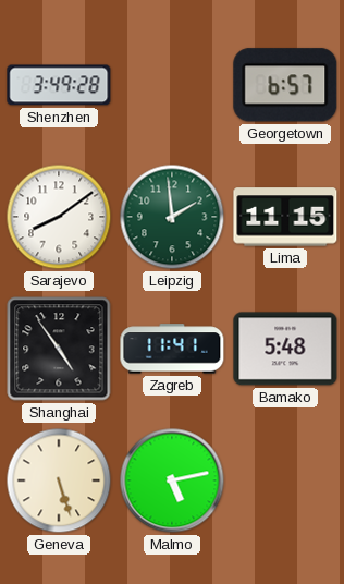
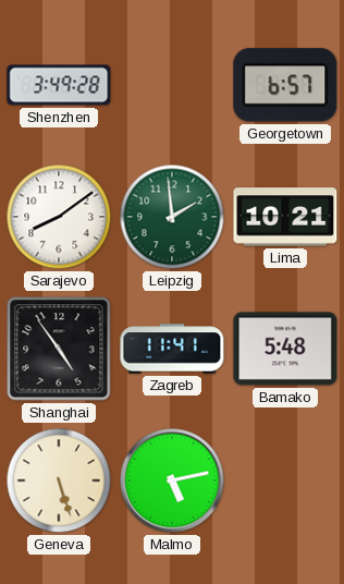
Lima: 11:15 -> 10:21 (285, 217)
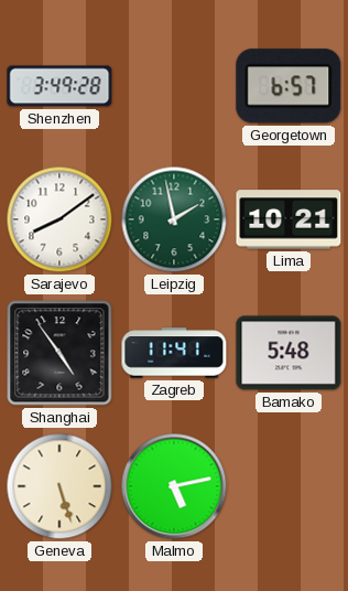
Leipzig: 1:59 -> 1:58 (174, 219)
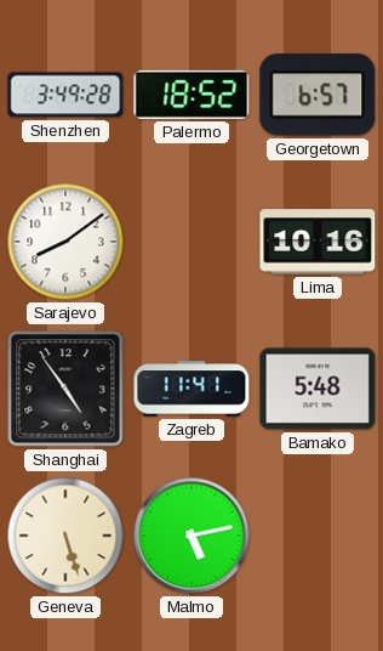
Palermo: none -> 18:52 (191, 95)
Leipzig: 1:58 -> none (174, 219)
Lima: 10:21 -> 10:16 (318, 242)
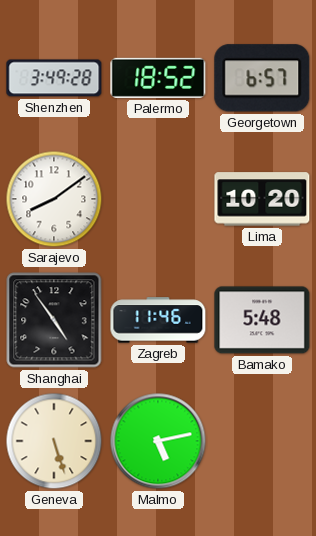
Lima: 10:16 -> 10:20 (262, 199)
Zagreb: 11:41 -> 11:46 (158, 320)
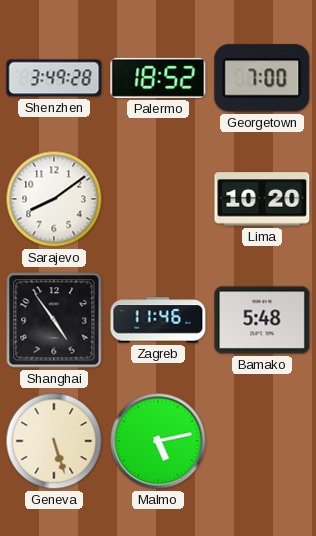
Georgetown: 6:57 -> 7:00 (262, 78)
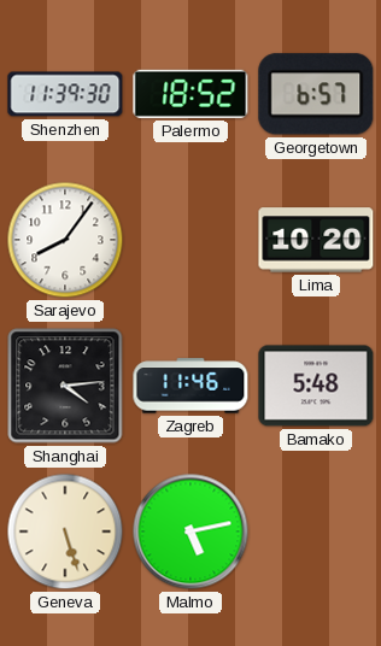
Shenzhen: 3:49 -> 11:39 (65, 94)
Georgetown: 7:00 -> 6:57 (316, 94)
Sarajevo: 8:09 -> 8:06 (65, 240)
Shanghai: 4:54 -> 4:14 (65, 386)
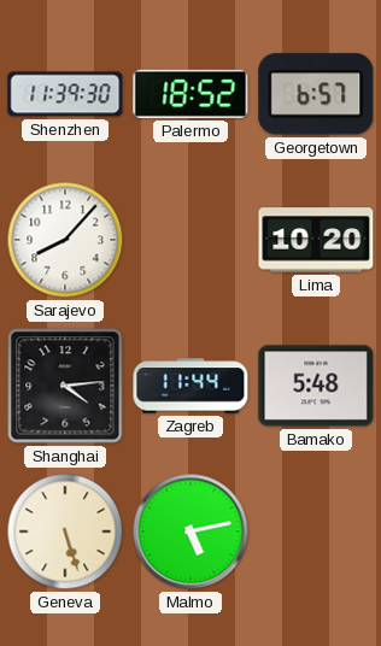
Sarajevo: 8:06 -> 8:07 (65, 240)
Zagreb: 11:46 -> 11:44 (190, 386)
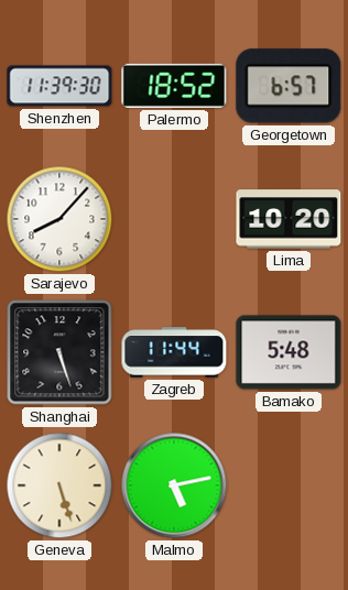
Shanghai: 4:14 -> 5:27 (59, 352)
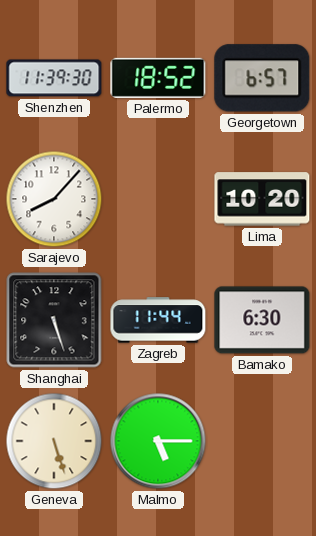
Bamako: 5:48 -> 6:30 (262, 320)
Malmo: 5:13 -> 5:15 (158, 441)
